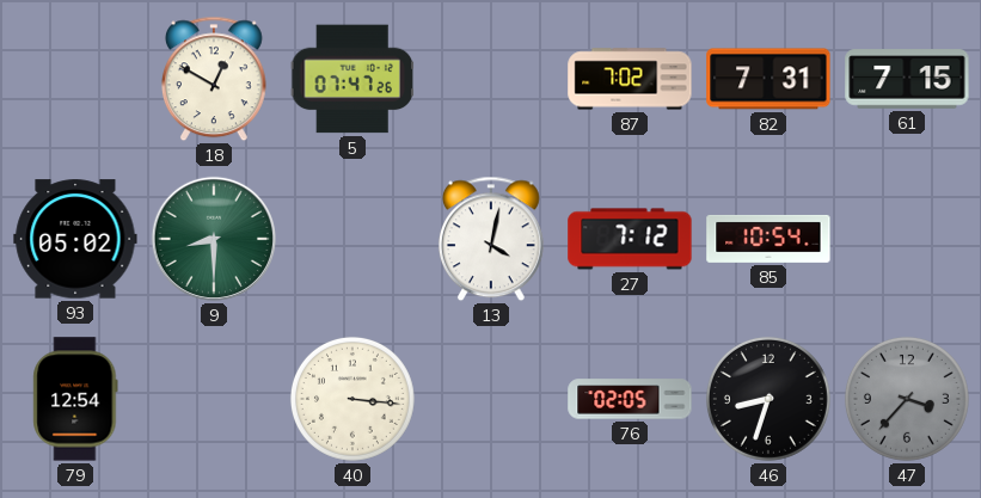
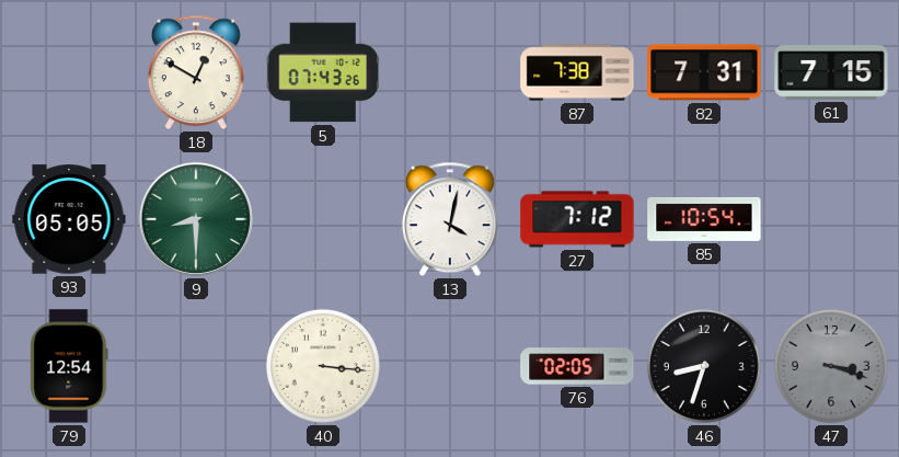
5: 07:47 -> 07:43 (323, 72)
87: 7:02 -> 7:38 (577, 72)
93: 05:02 -> 05:05 (69, 219)
47: 3:37 -> 3:18 (831, 366)
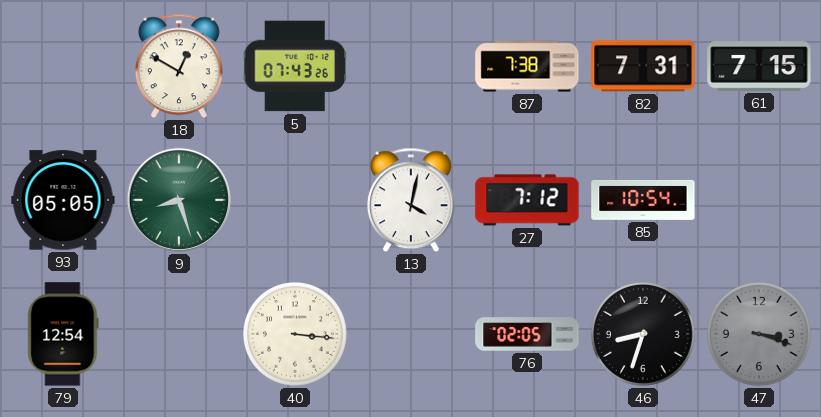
9: 8:30 -> 8:27 (179, 200)
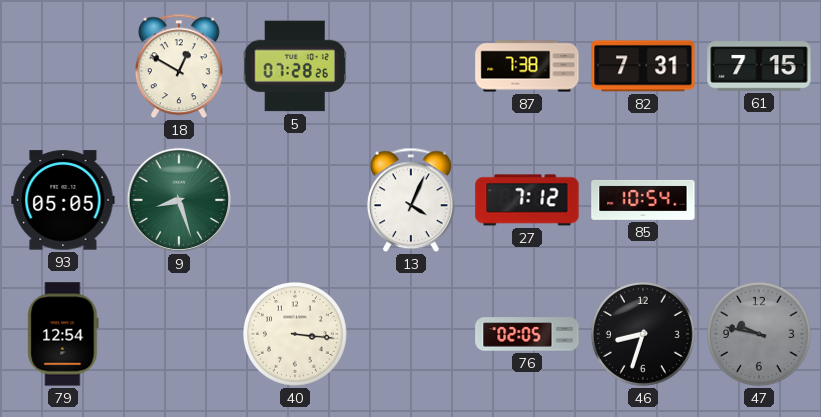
5: 07:43 -> 07:28 (295, 66)
13: 4:02 -> 4:04 (411, 200)
47: 3:18 -> 9:47 (759, 334)
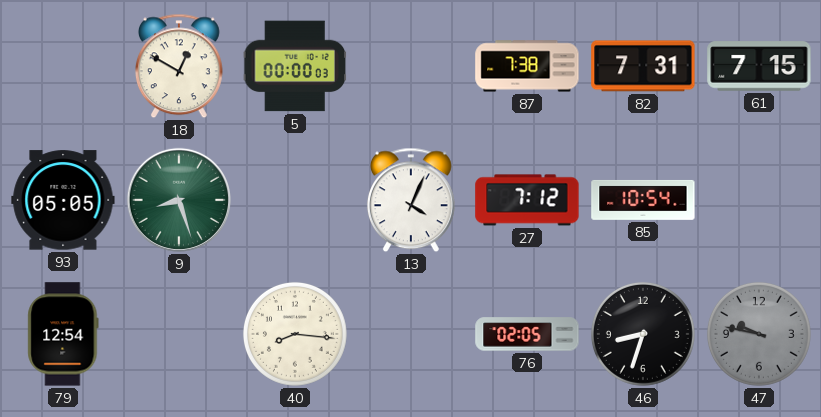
5: 07:28 -> 00:00 (295, 66)
40: 3:16 -> 8:16 (295, 334)
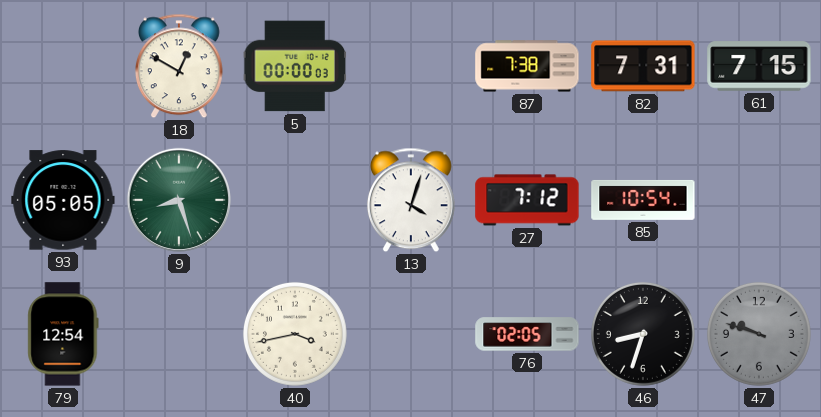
13: 4:04 -> 4:03 (411, 200)
40: 8:16 -> 3:43 (295, 334)
47: 9:47 -> 9:48 (759, 334)
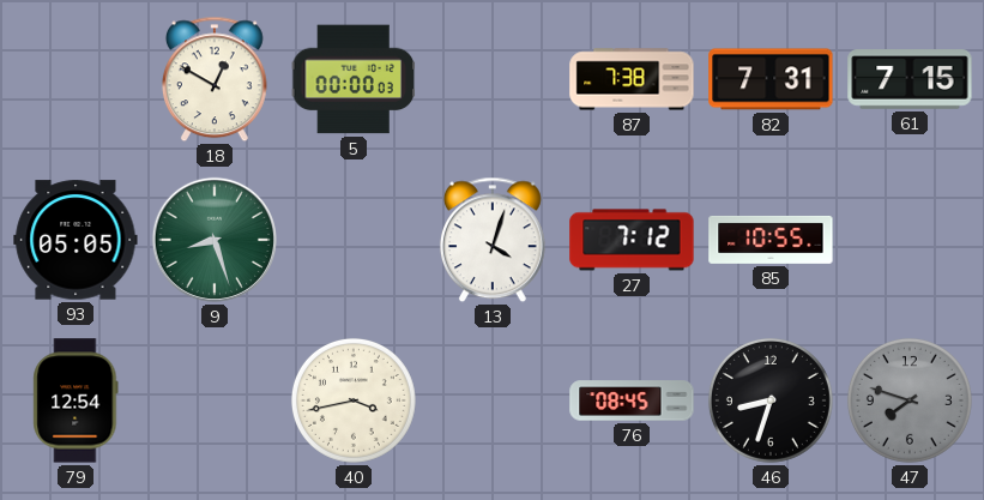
85: 10:54 -> 10:55 (771, 240)
76: 02:05 -> 08:45 (632, 400)
47: 9:48 -> 7:48 (910, 400)
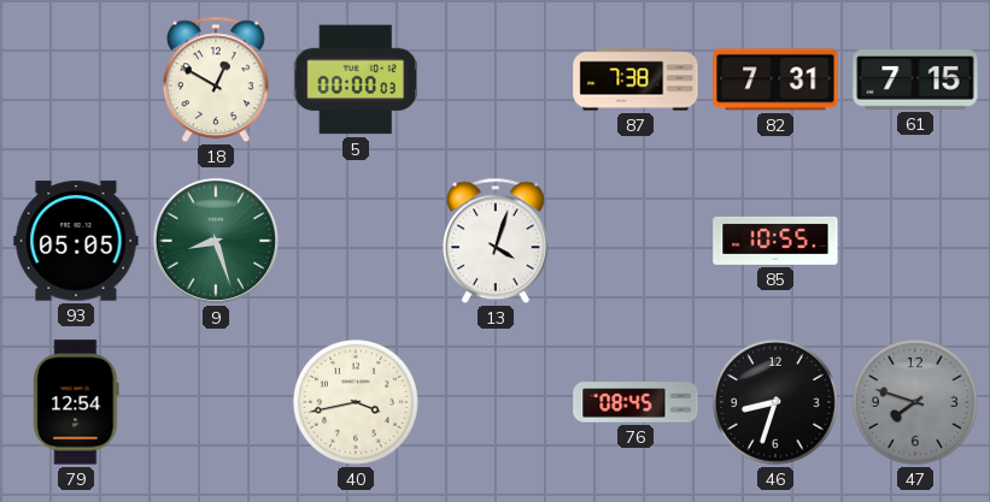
27: 7:12 -> none (632, 240)
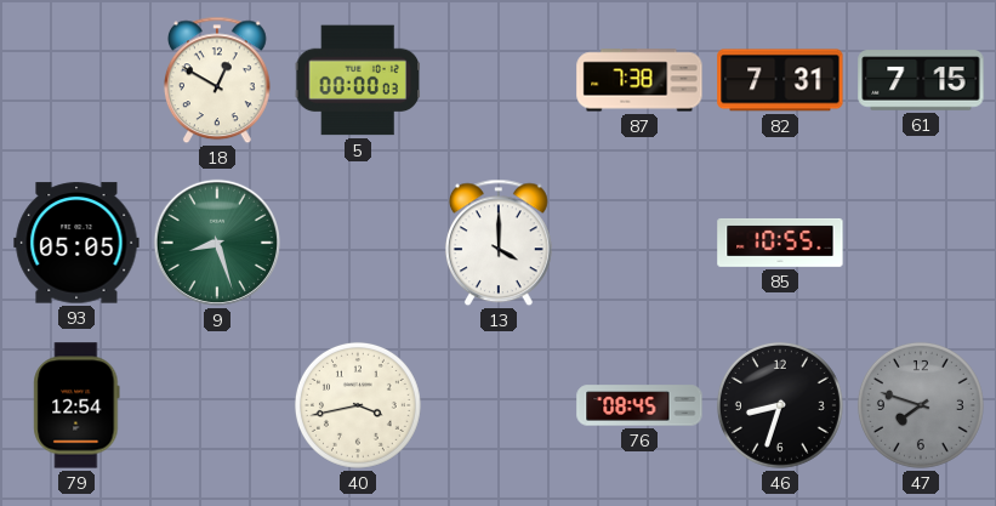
13: 4:03 -> 4:00 (499, 243)
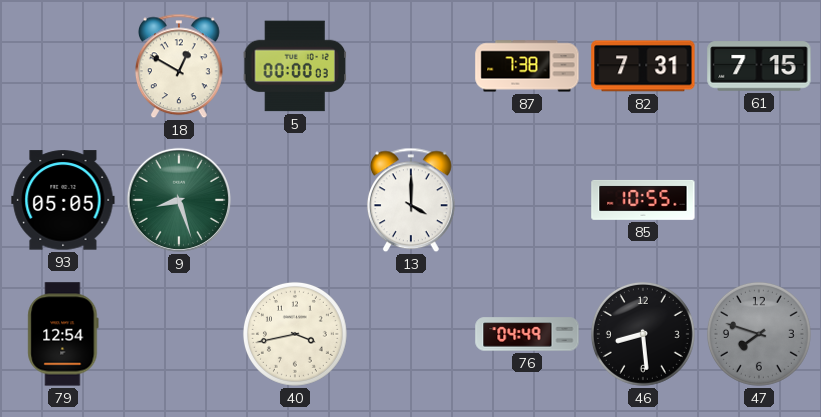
76: 08:45 -> 04:49 (527, 334)
46: 8:33 -> 8:29 (643, 334)
